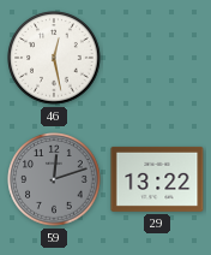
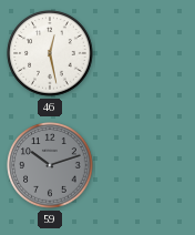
59: 12:12 -> 10:12 (50, 165)
29: 13:22 -> none (157, 179)
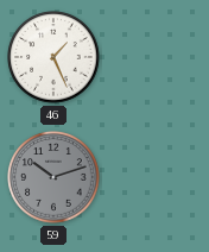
46: 12:28 -> 1:26 (53, 57)
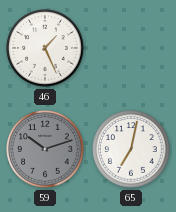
65: none -> 7:02 (131, 149)
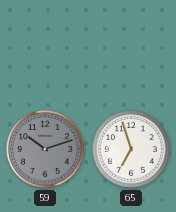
46: 1:26 -> none (45, 48)
65: 7:02 -> 6:57 (131, 149)
